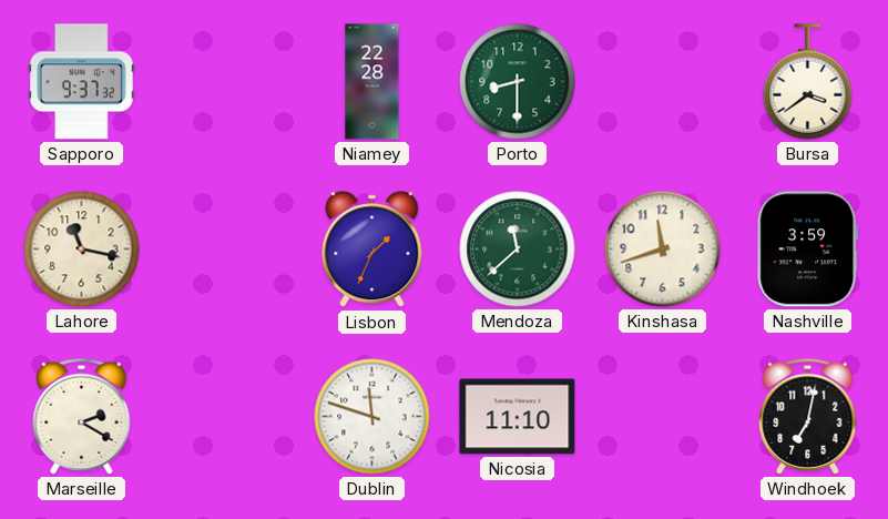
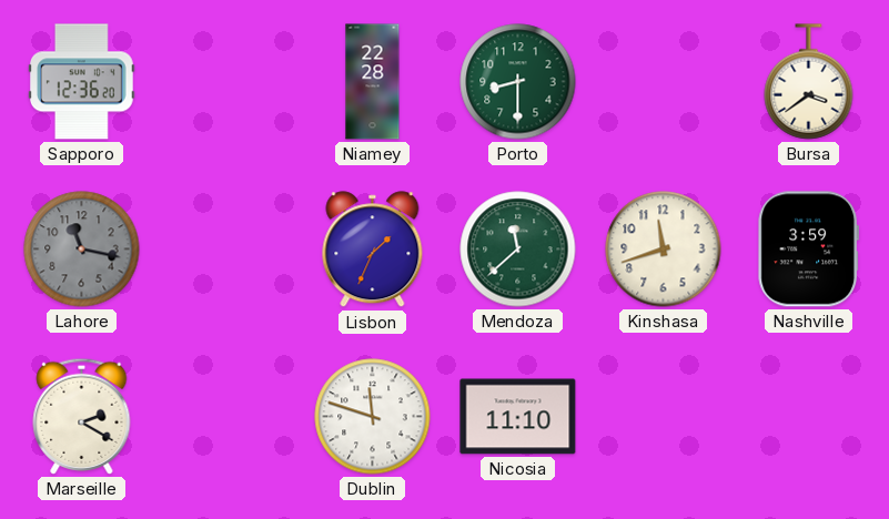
Sapporo: 9:37 -> 12:36 (82, 82)
Lahore dial: cream -> grey (82, 250)
Windhoek: 7:02 -> none (808, 416)
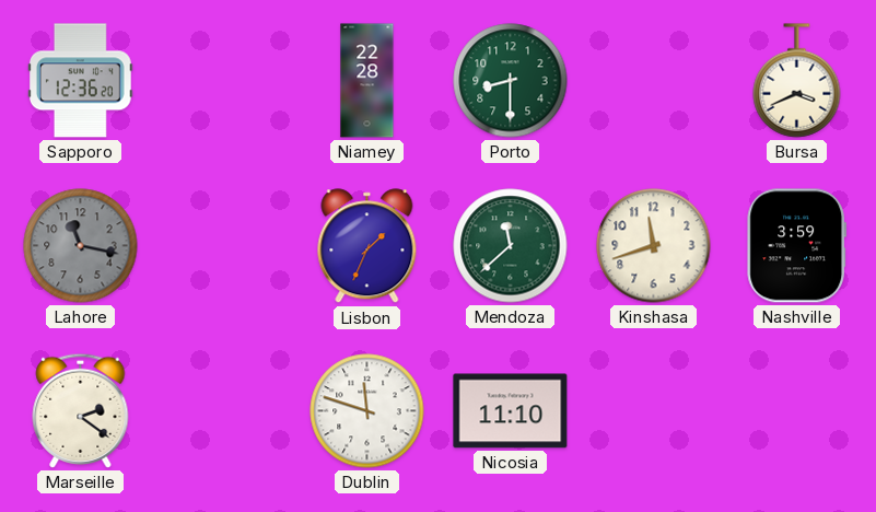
Bursa: 3:39 -> 3:41 (797, 81)
Marseille: 2:20 -> 2:21 (81, 410)
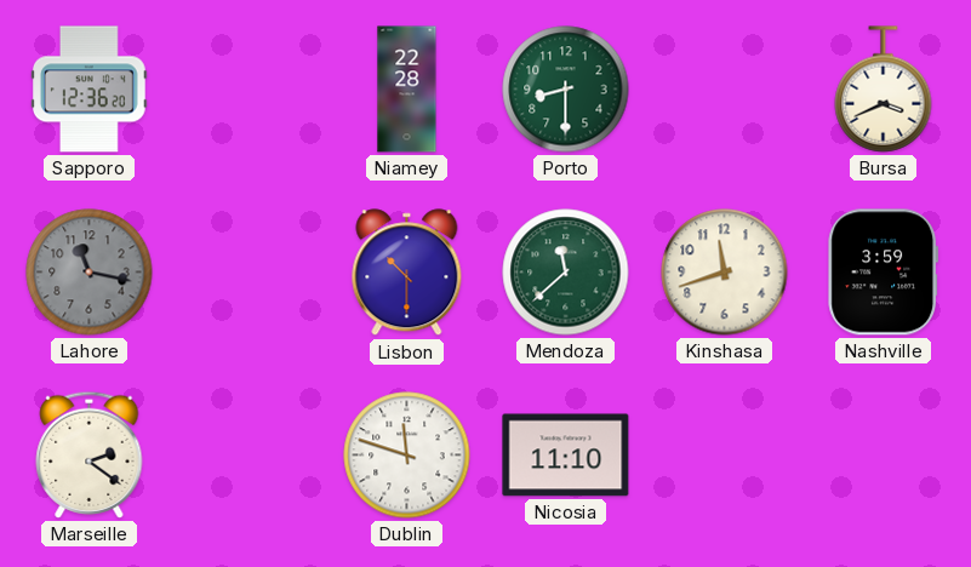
Lisbon: 1:34 -> 10:30 (407, 273)
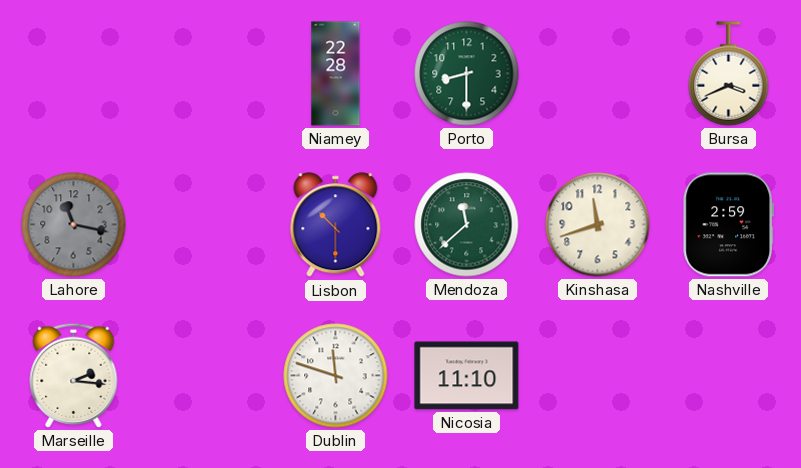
Sapporo: 12:36 -> none (90, 90)
Nashville: 3:59 -> 2:59 (729, 225)
Marseille: 2:21 -> 2:16 (74, 375)
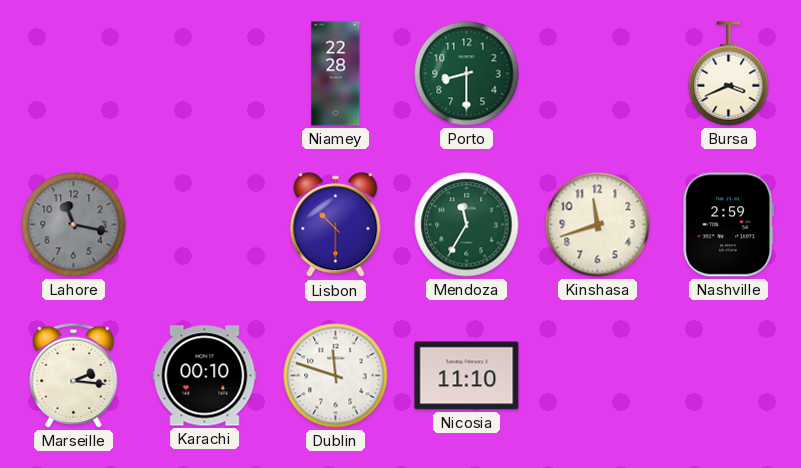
Mendoza: 11:38 -> 11:35 (467, 225)
Karachi: none -> 00:10 (205, 376)
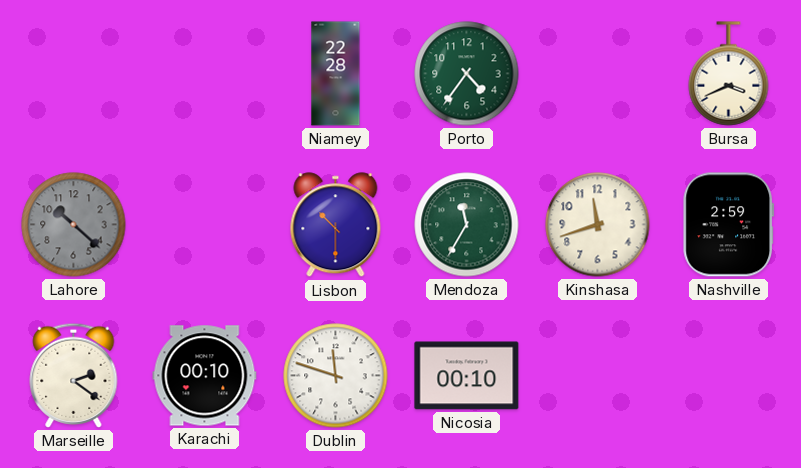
Porto: 8:30 -> 4:36 (467, 74)
Lahore: 11:17 -> 10:22 (74, 225)
Marseille: 2:16 -> 2:21 (74, 375)
Nicosia: 11:10 -> 00:10 (467, 376)
